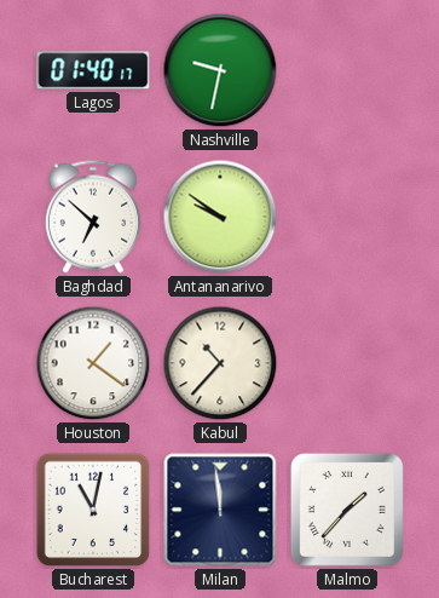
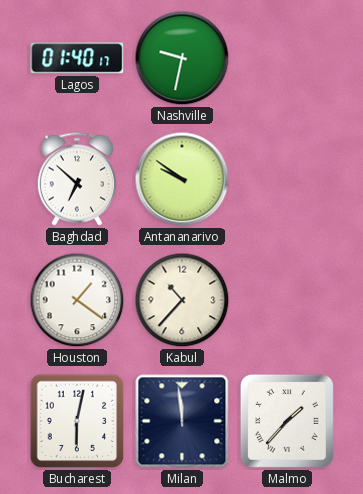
Bucharest: 11:02 -> 6:02 (77, 421)
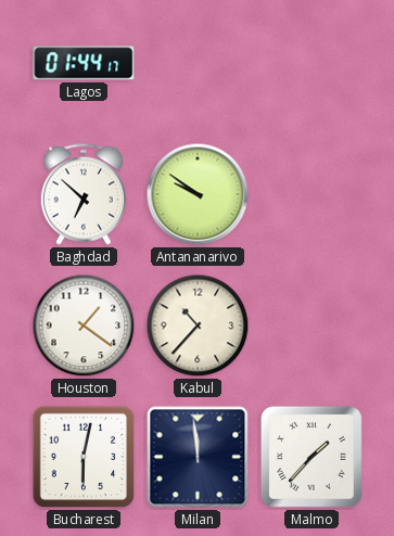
Lagos: 01:40 -> 01:44 (84, 63)
Nashville: 9:32 -> none (182, 58)
